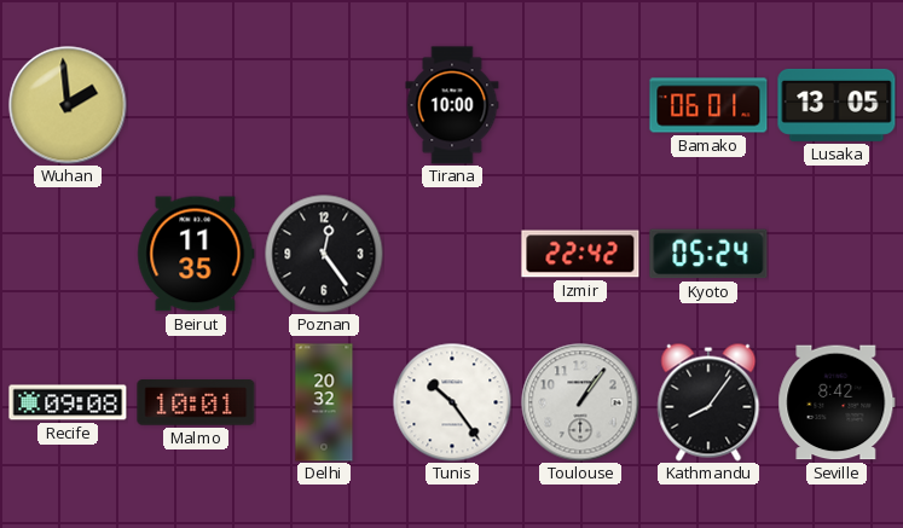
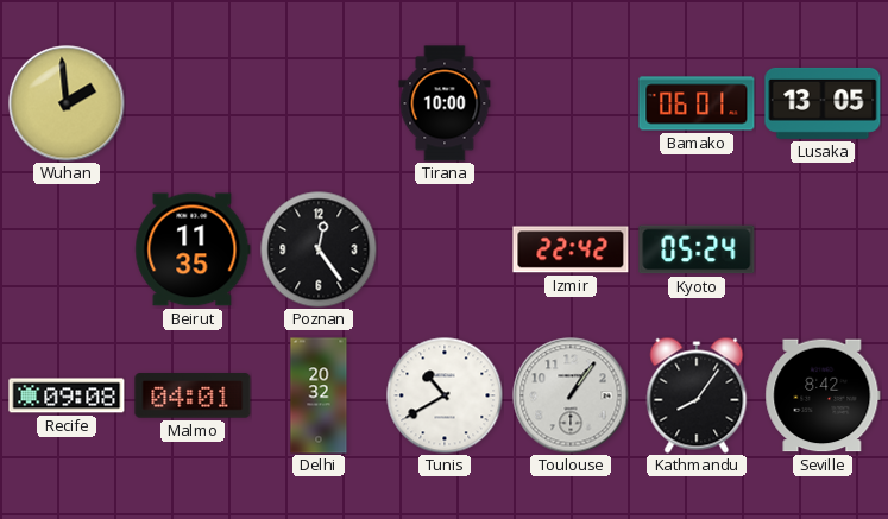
Malmo: 10:01 -> 04:01 (193, 395)
Tunis: 10:24 -> 10:40 (445, 395)
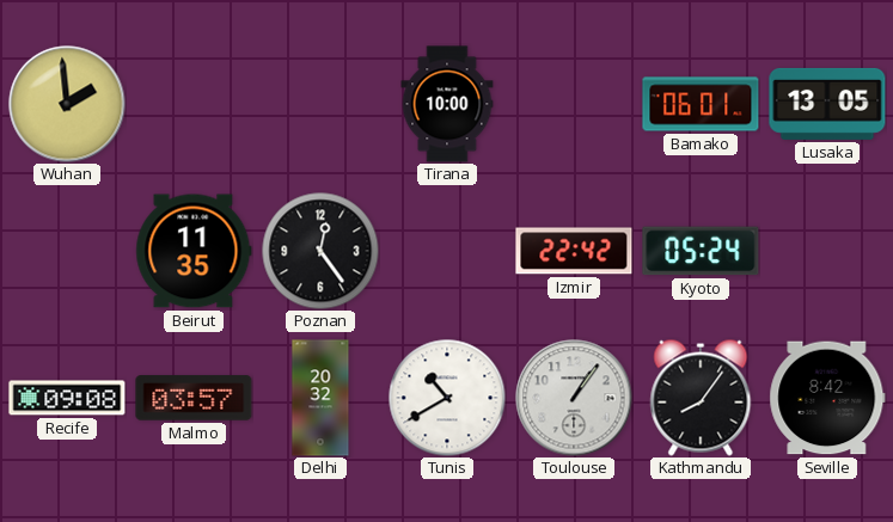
Malmo: 04:01 -> 03:57 (194, 398)
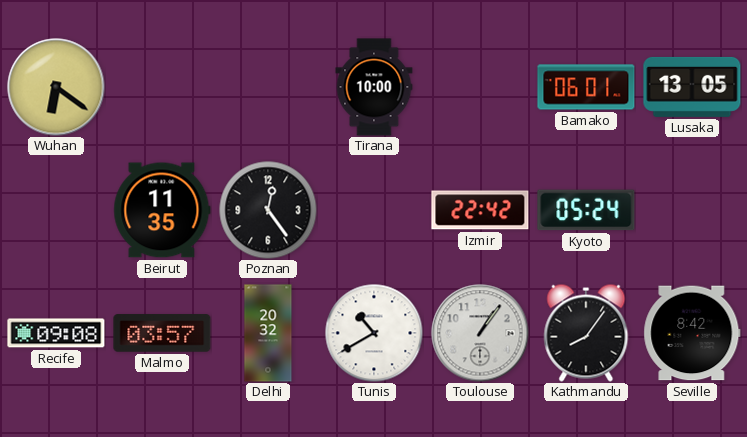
Wuhan: 1:59 -> 6:21 (56, 87)
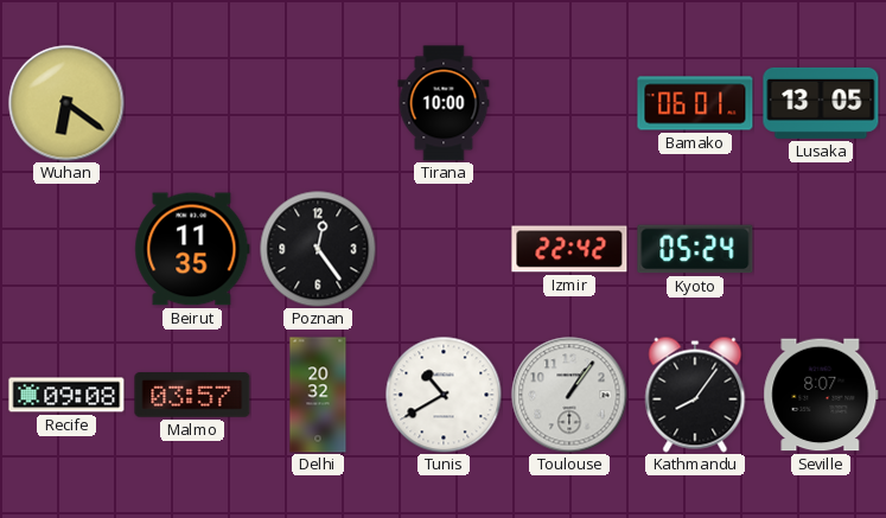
Seville: 8:42 -> 8:07 (821, 395)
